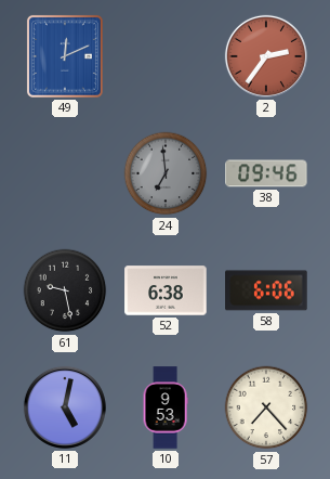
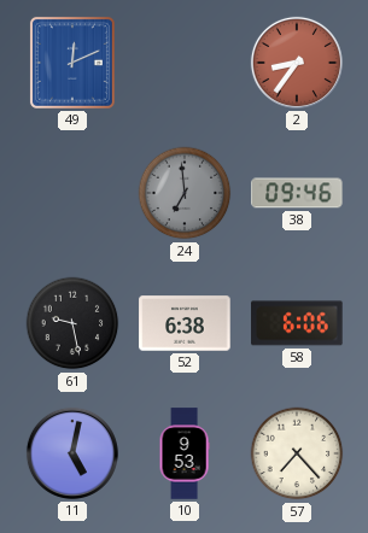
2: 2:36 -> 8:36 (297, 63)
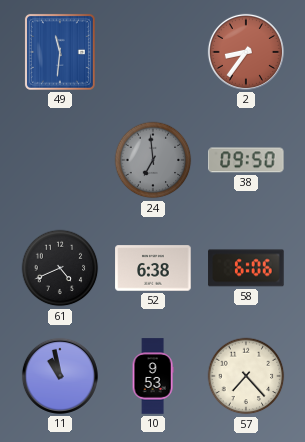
49: 12:11 -> 11:31 (60, 52)
38: 09:46 -> 09:50 (246, 160)
61: 9:28 -> 4:41 (60, 268)
11: 5:02 -> 10:58 (60, 376)
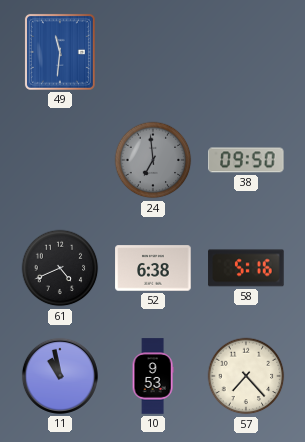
2: 8:36 -> none (246, 52)
58: 6:06 -> 5:16 (246, 268)
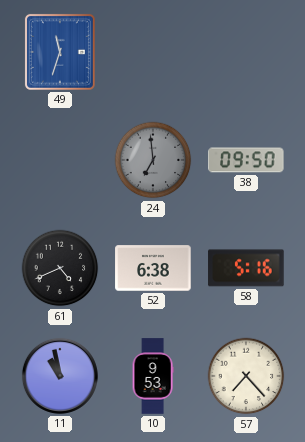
49: 11:31 -> 11:33 (60, 52)
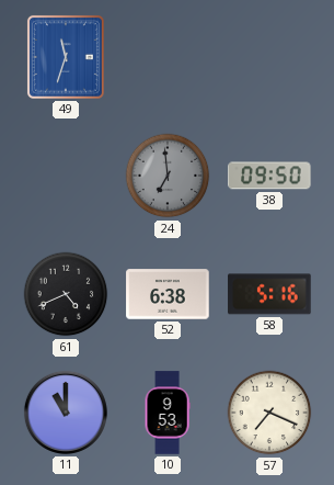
11: 10:58 -> 11:00 (66, 413)
57: 7:23 -> 7:19 (269, 413)
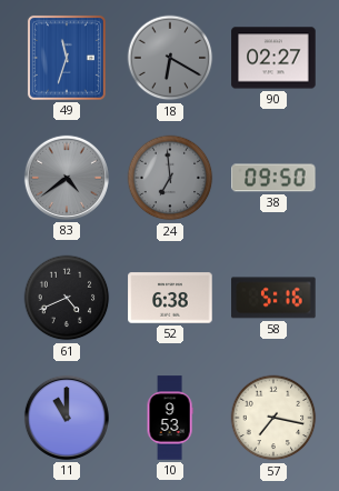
18: none -> 6:20 (170, 58)
90: none -> 02:27 (273, 58)
83: none -> 4:39 (67, 178)
57: 7:19 -> 7:17 (273, 418)
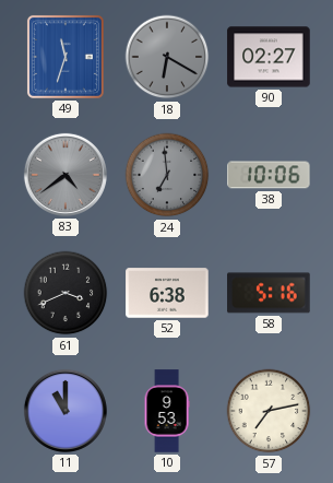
38: 09:50 -> 10:06 (269, 175)
61: 4:41 -> 3:41 (66, 293)
57: 7:17 -> 7:13 (269, 411)
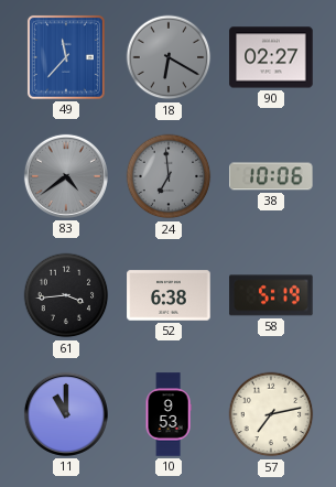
49: 11:33 -> 11:37 (66, 57)
61: 3:41 -> 3:44 (66, 295)
58: 5:16 -> 5:19 (271, 295)
